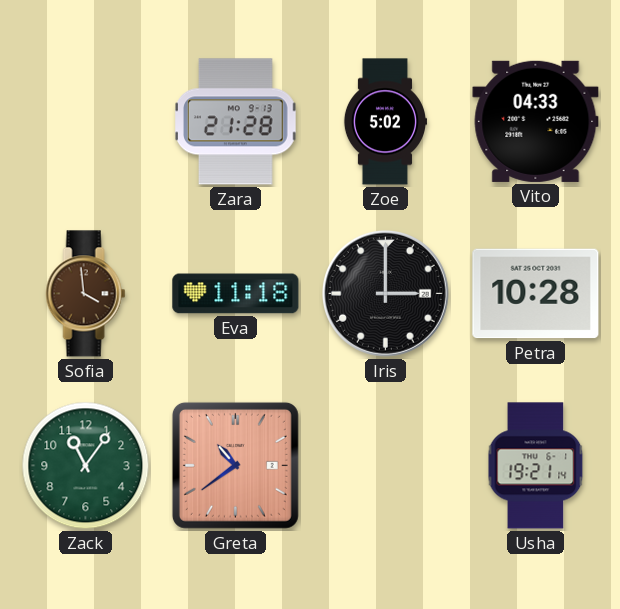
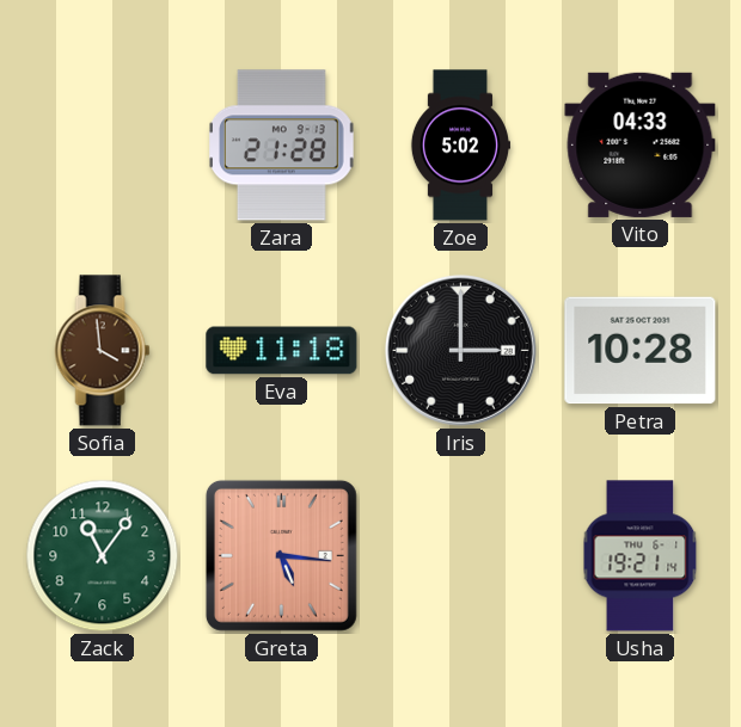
Greta: 10:39 -> 5:16 (281, 555)
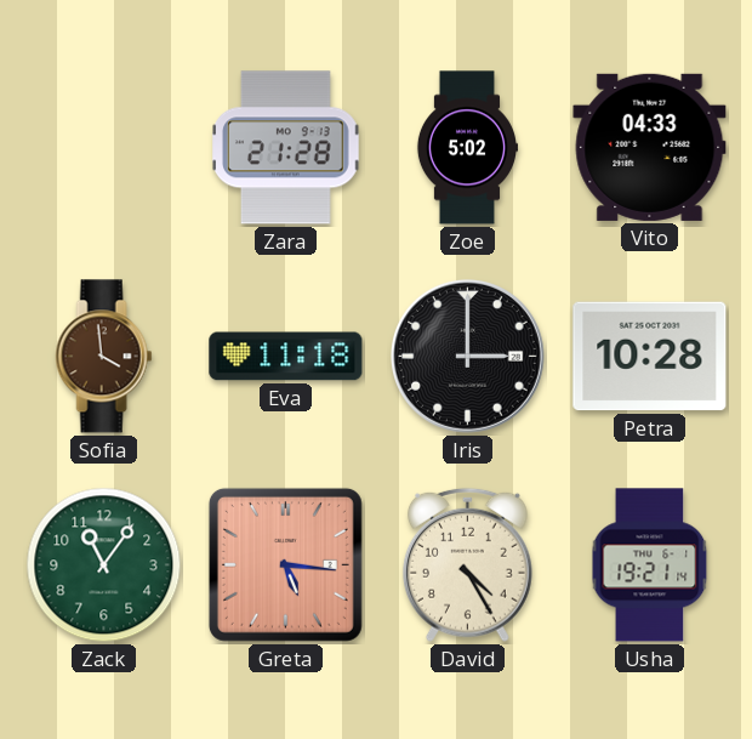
David: none -> 4:25 (468, 564)
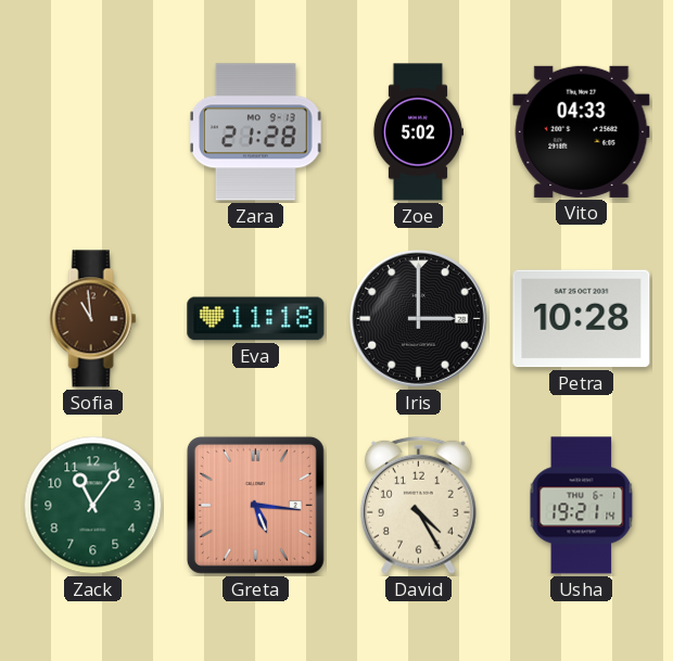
Sofia: 3:59 -> 10:59 (93, 319)
